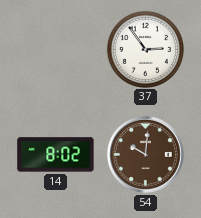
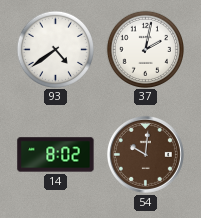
93: none -> 4:39 (55, 49)
37: 2:54 -> 2:02 (145, 49)
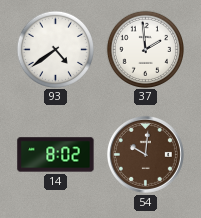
37: 2:02 -> 1:59 (145, 49)
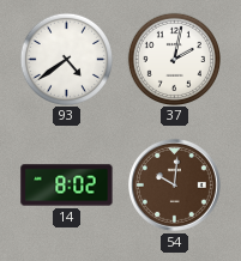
37: 1:59 -> 2:02 (174, 59)
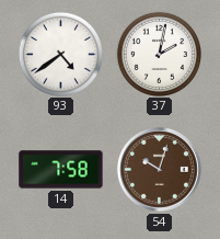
14: 8:02 -> 7:58 (61, 170)
54: 10:01 -> 10:03 (159, 169)
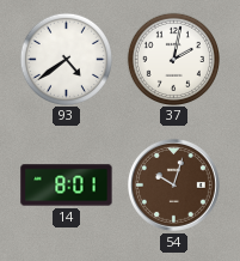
14: 7:58 -> 8:01 (67, 186)
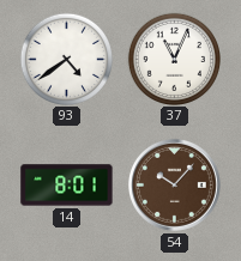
37: 2:02 -> 11:04 (174, 59)
54: 10:03 -> 10:07 (174, 184)
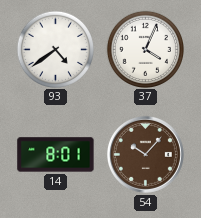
37: 11:04 -> 4:04 (145, 49)
